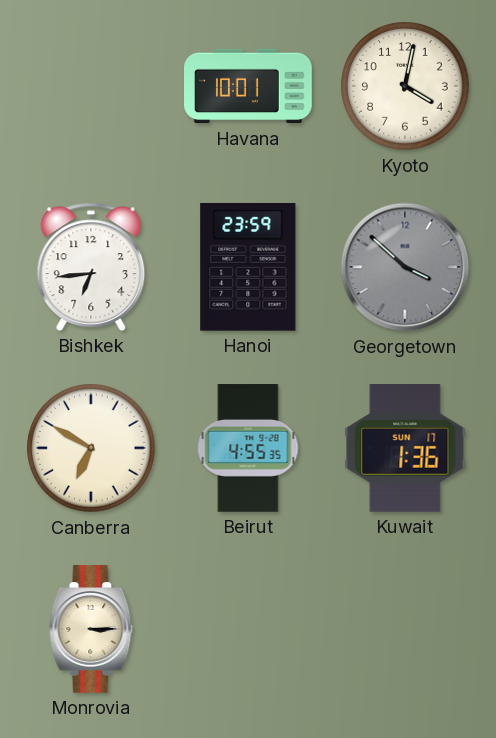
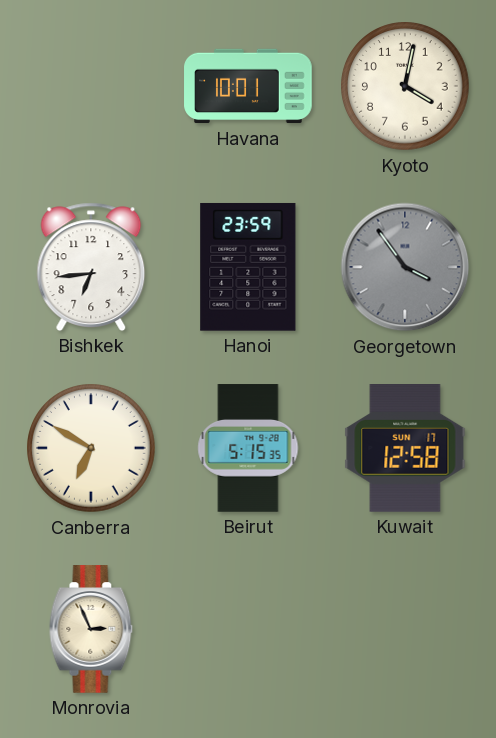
Georgetown: 3:52 -> 3:54 (405, 267)
Beirut: 4:55 -> 5:15 (248, 448)
Kuwait: 1:36 -> 12:58 (405, 449)
Monrovia: 3:15 -> 2:56 (91, 629)
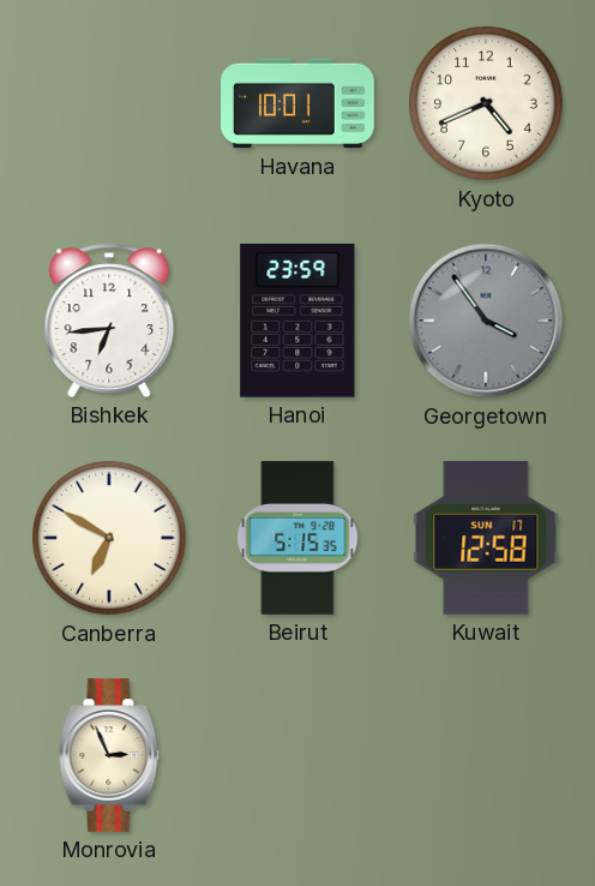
Kyoto: 4:02 -> 4:41 (486, 103)
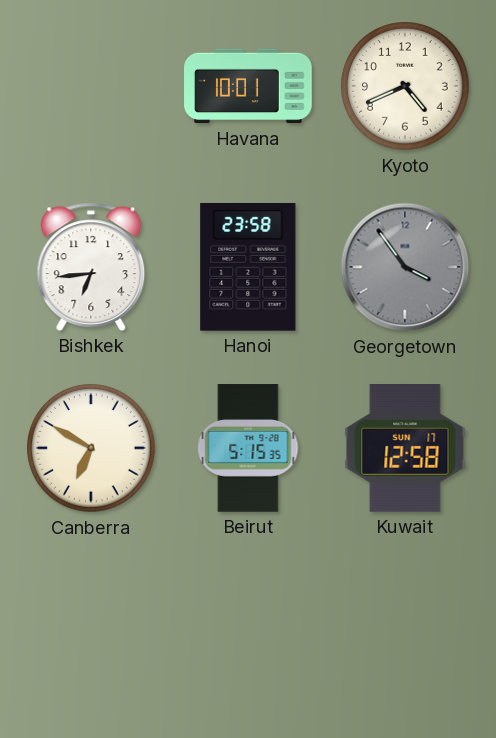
Hanoi: 23:59 -> 23:58 (248, 267)
Monrovia: 2:56 -> none (109, 755)
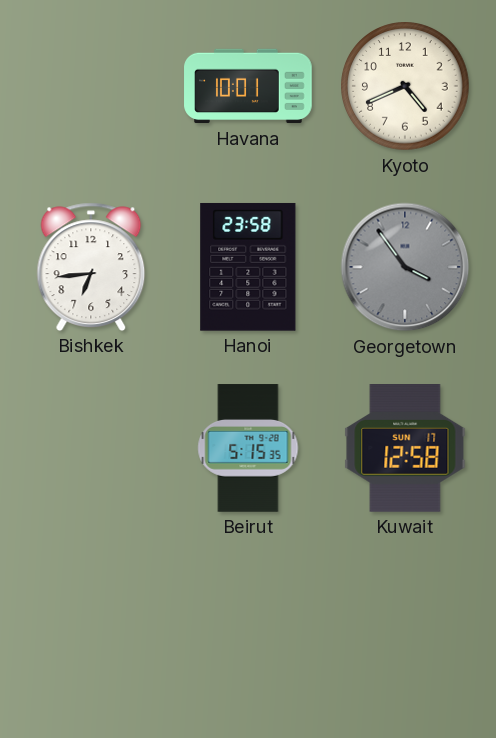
Canberra: 6:50 -> none (91, 448)
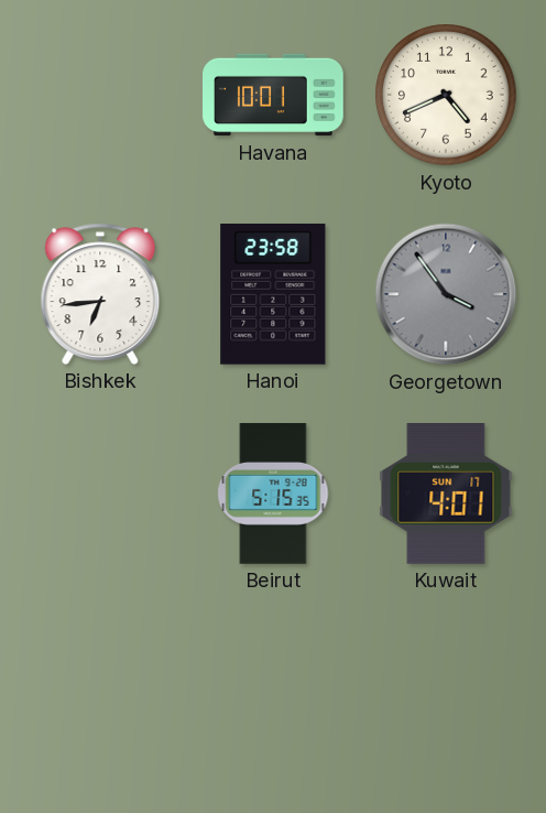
Kuwait: 12:58 -> 4:01 (446, 495)
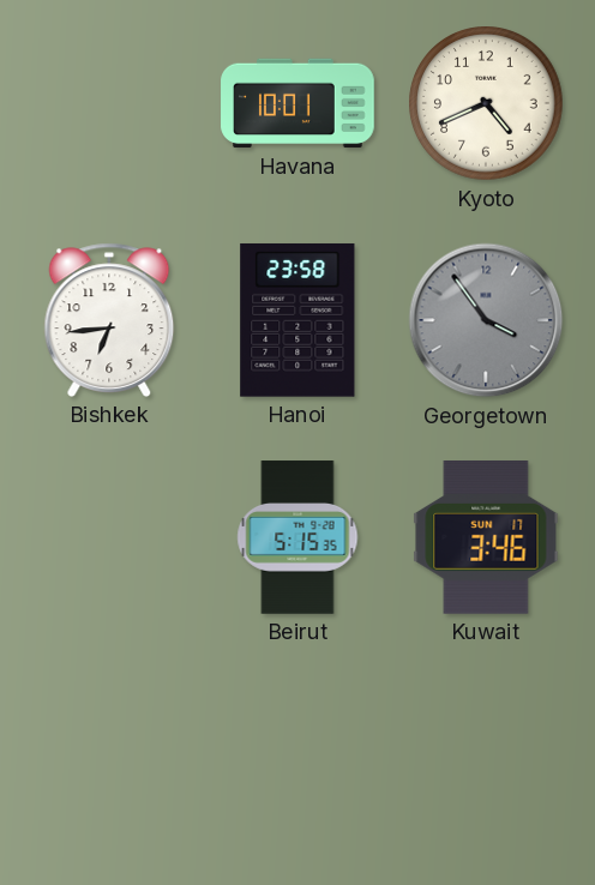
Kuwait: 4:01 -> 3:46 (486, 538)
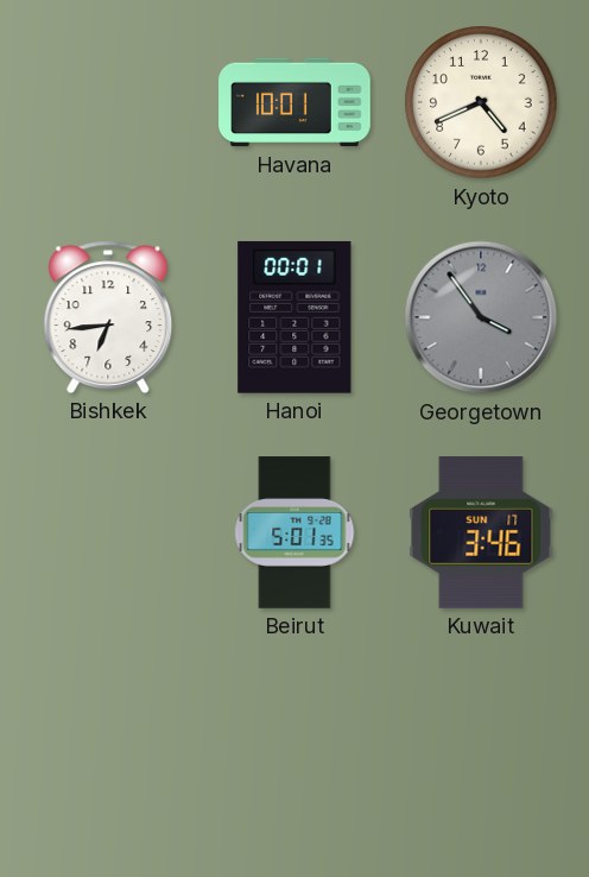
Hanoi: 23:58 -> 00:01 (294, 317)
Beirut: 5:15 -> 5:01 (294, 532)
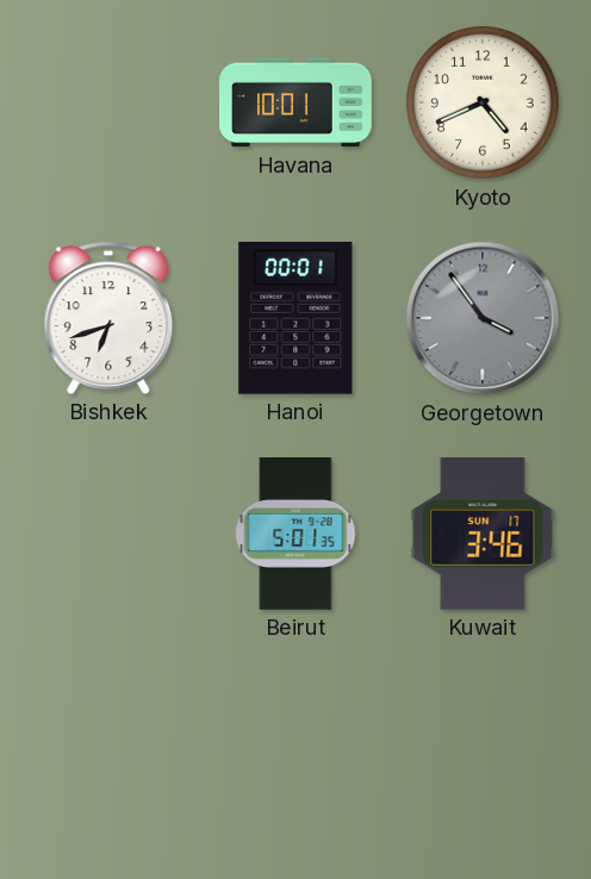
Bishkek: 6:44 -> 6:42 (108, 318)
